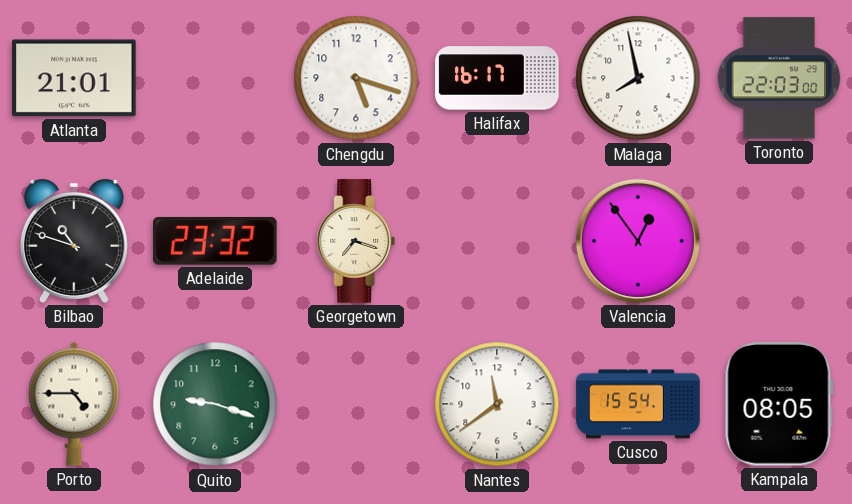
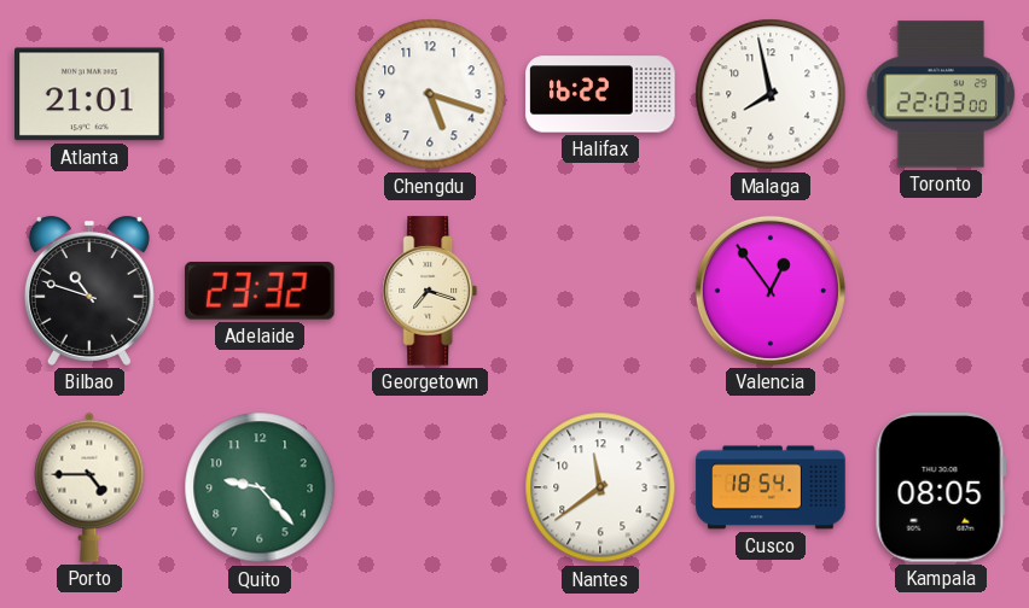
Halifax: 16:17 -> 16:22 (600, 94)
Quito: 9:18 -> 9:23 (260, 487)
Cusco: 15:54 -> 18:54 (771, 487)
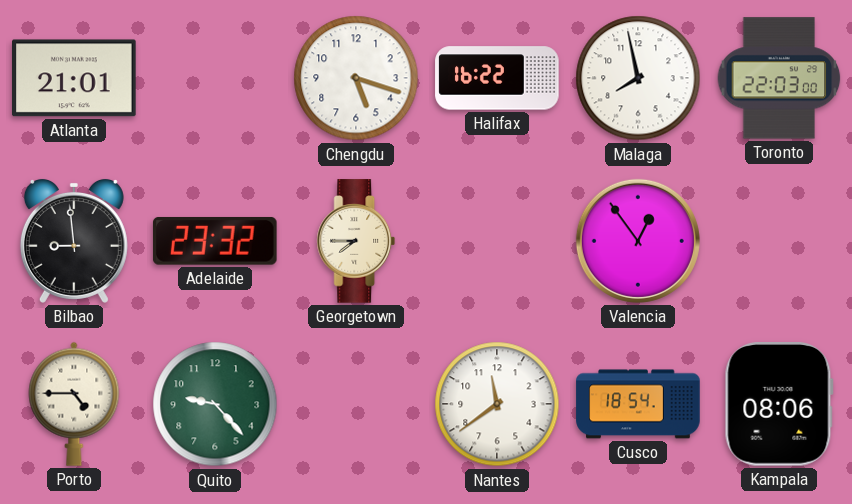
Bilbao: 10:48 -> 8:59 (74, 241)
Georgetown: 7:18 -> 7:45 (356, 241)
Kampala: 08:05 -> 08:06 (779, 405)
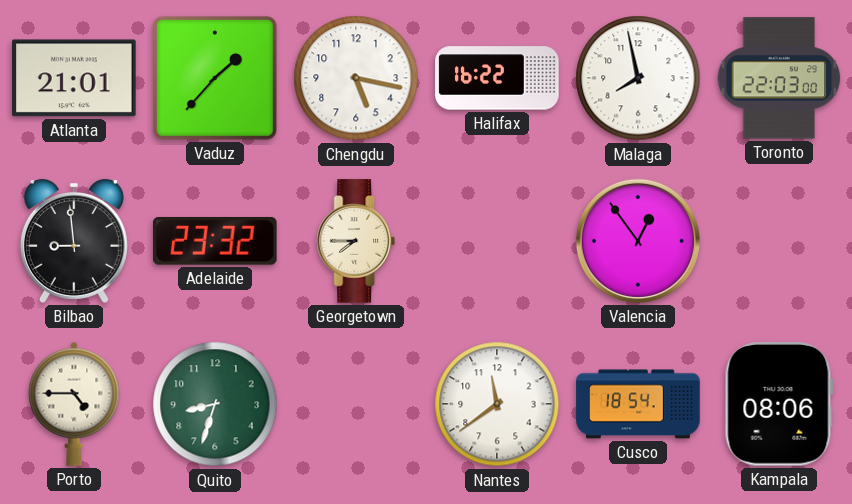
Vaduz: none -> 1:37 (215, 78)
Chengdu: 5:18 -> 5:17 (356, 78)
Quito: 9:23 -> 8:33 (215, 404)
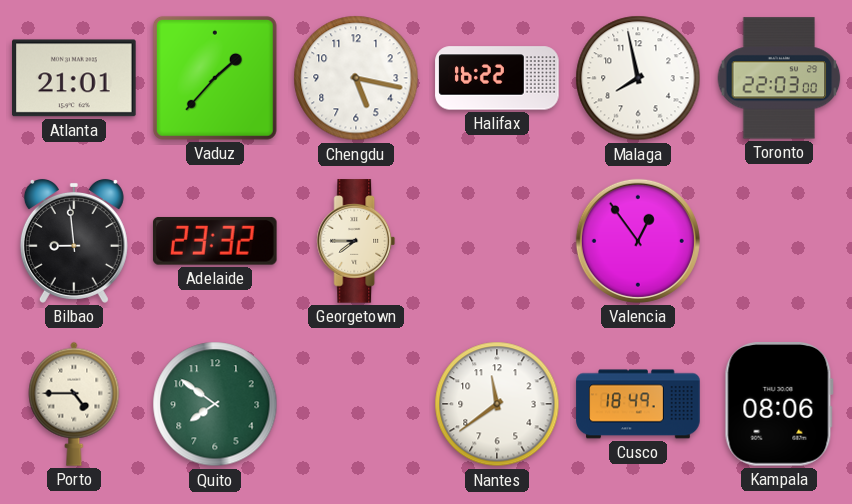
Quito: 8:33 -> 7:51 (215, 404)
Cusco: 18:54 -> 18:49 (638, 404)
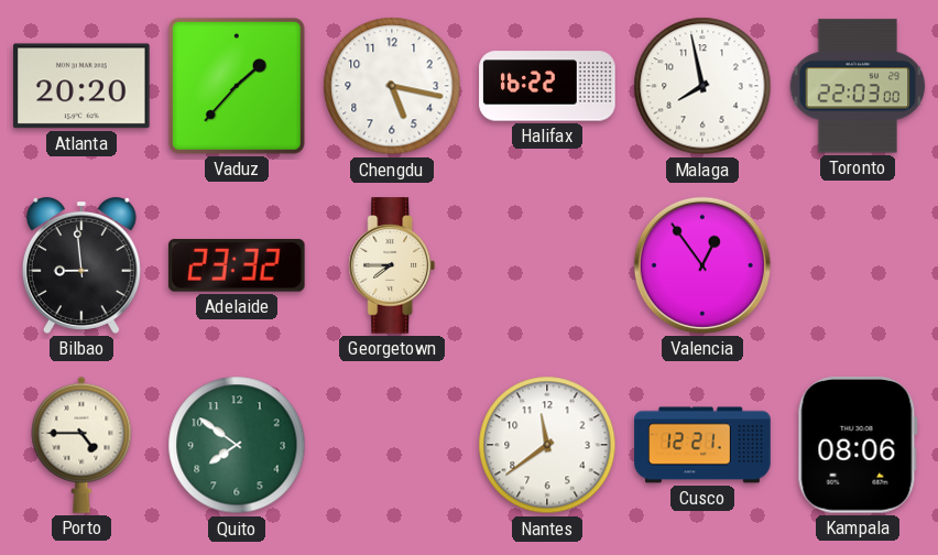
Atlanta: 21:01 -> 20:20 (83, 86)
Cusco: 18:49 -> 12:21 (702, 445)
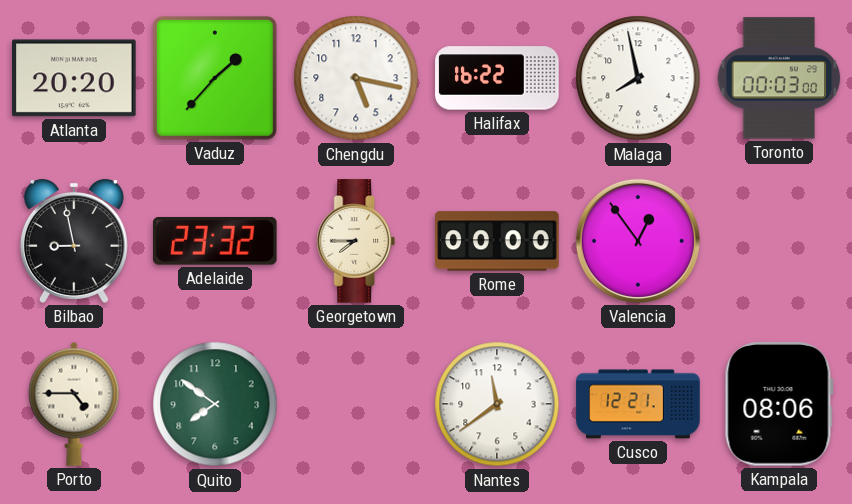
Toronto: 22:03 -> 00:03 (779, 78)
Bilbao: 8:59 -> 8:58 (74, 241)
Rome: none -> 00:00 (497, 241)
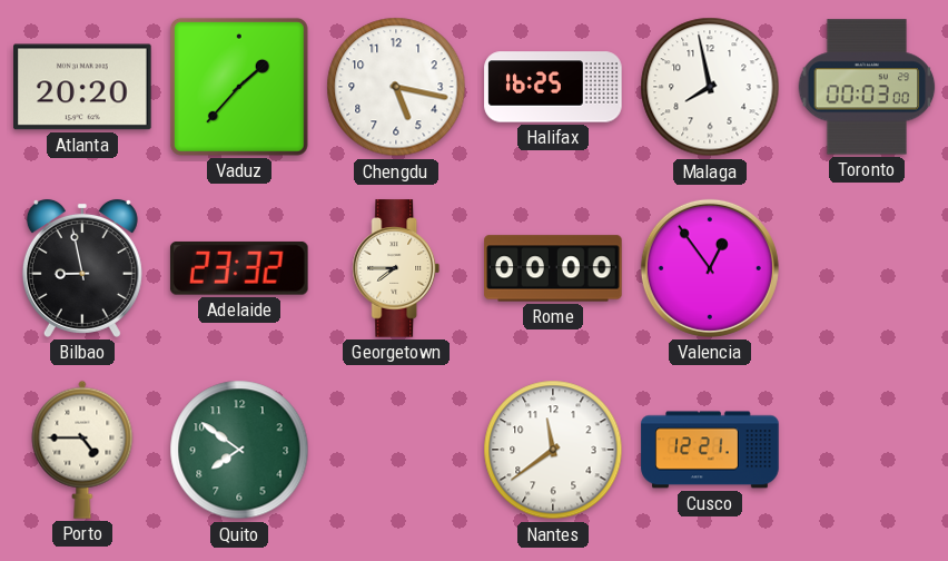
Halifax: 16:22 -> 16:25 (553, 87)
Kampala: 08:06 -> none (779, 405)
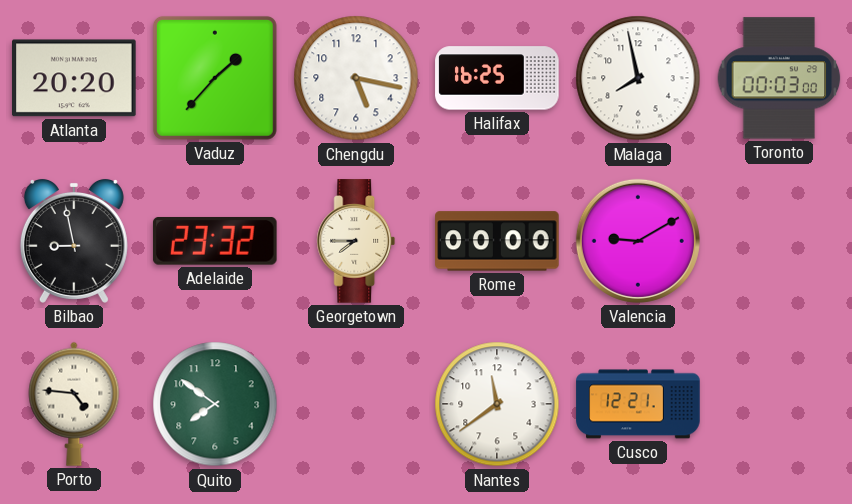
Valencia: 12:54 -> 9:10 (638, 241)
Porto: 4:45 -> 4:46 (74, 404)
